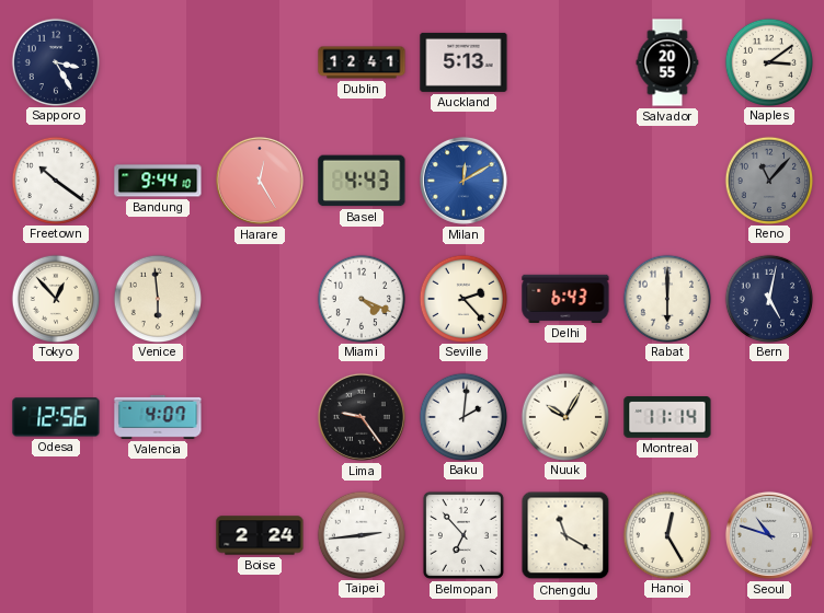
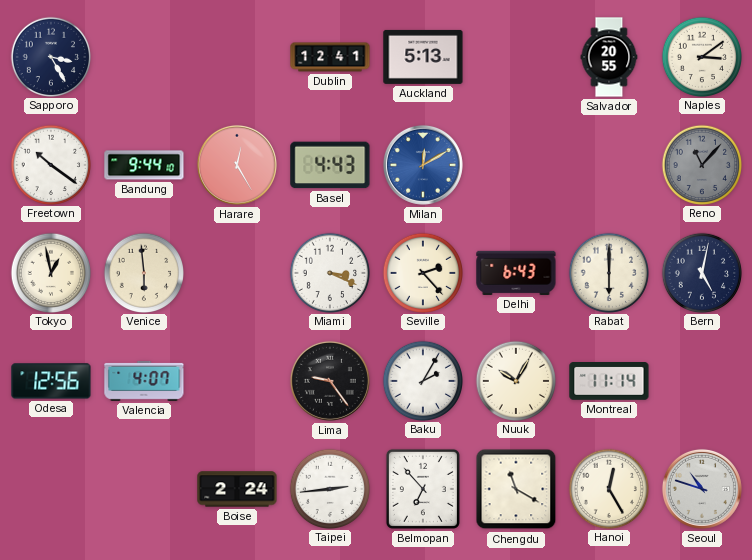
Tokyo: 12:53 -> 12:58 (50, 272)
Miami: 4:19 -> 3:19 (329, 272)
Baku: 2:01 -> 2:05 (422, 380)
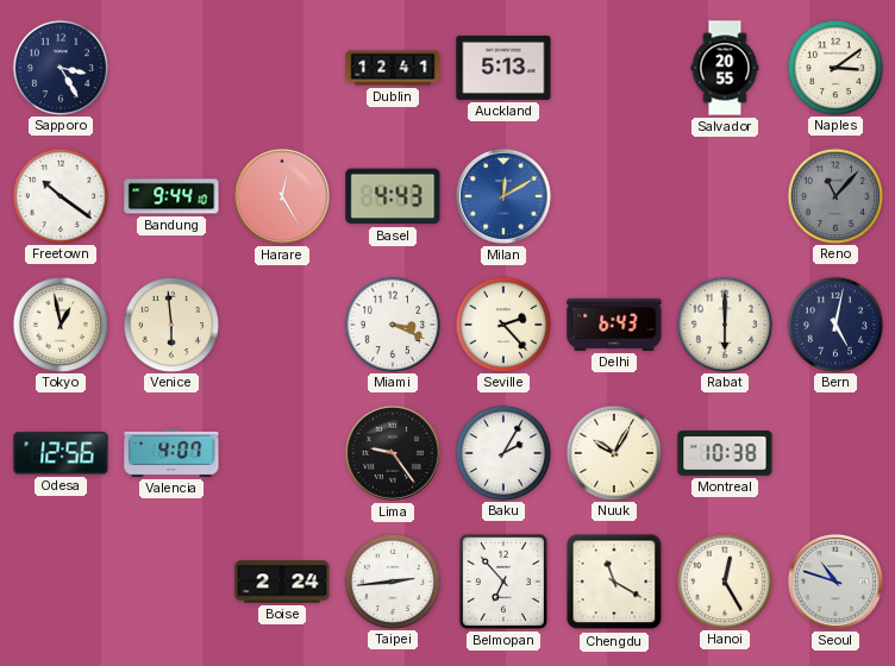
Montreal: 11:14 -> 10:38 (725, 454)
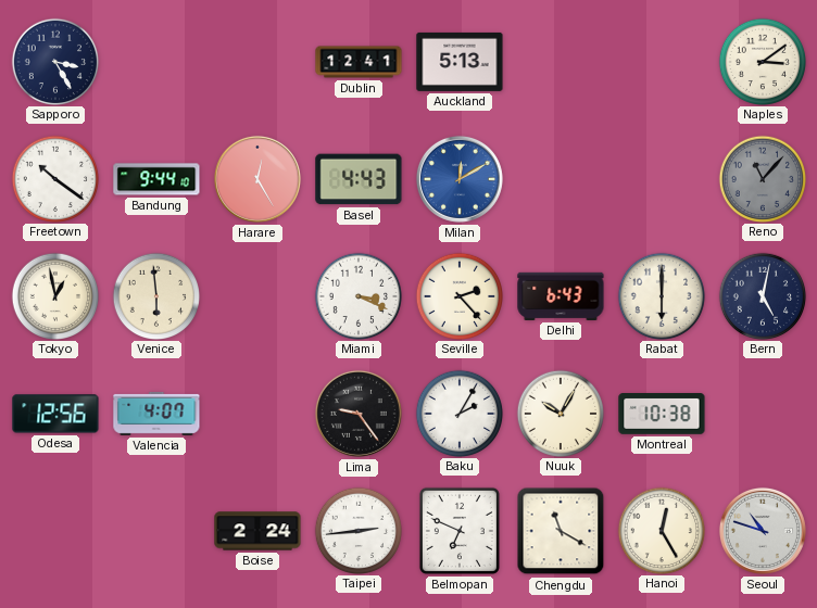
Salvador: 20:55 -> none (725, 68)
Belmopan: 6:53 -> 6:49 (460, 531)
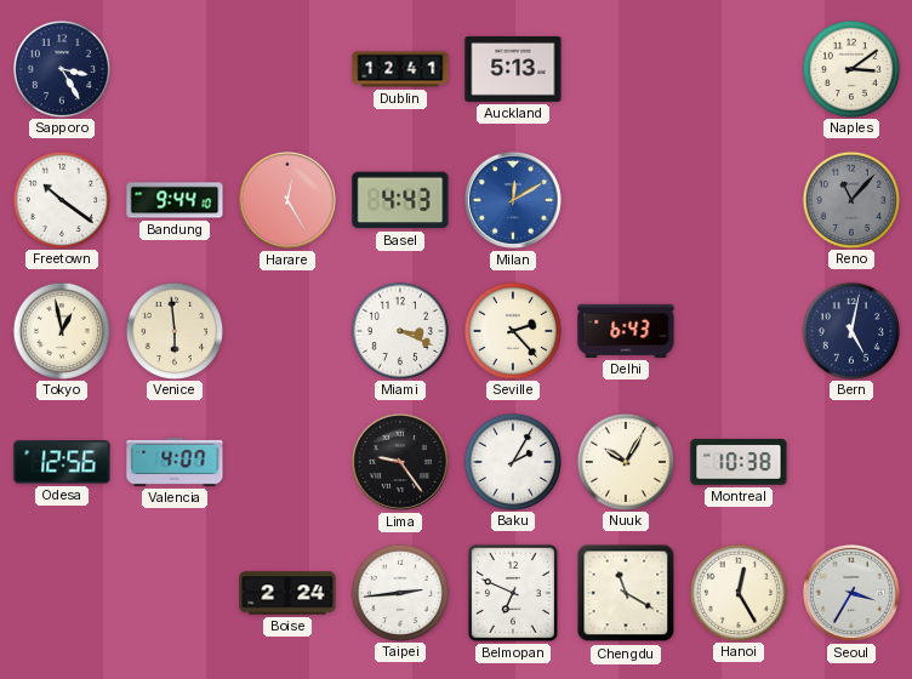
Rabat: 6:00 -> none (661, 295)
Seoul: 10:48 -> 3:35 (851, 593)
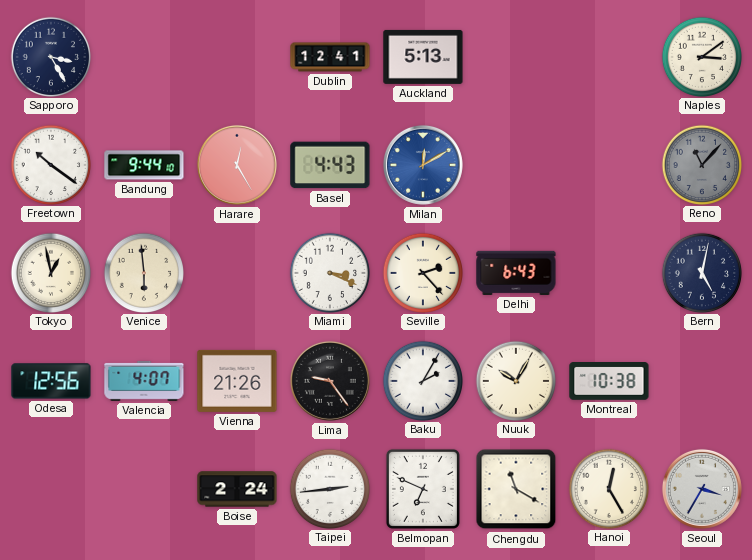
Vienna: none -> 21:26 (237, 381)
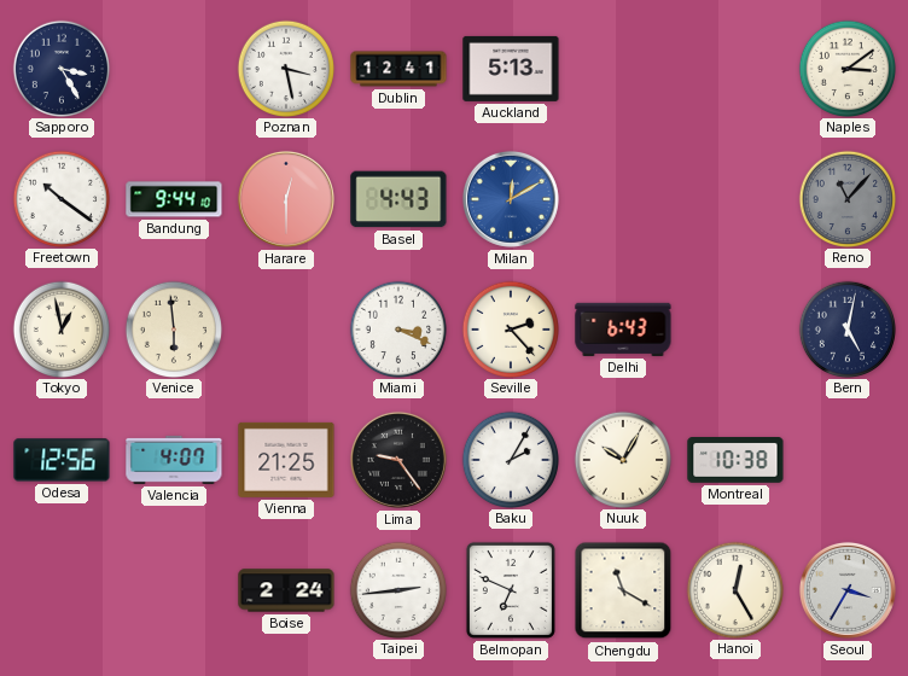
Poznan: none -> 3:28 (285, 68)
Harare: 12:25 -> 12:30 (286, 199)
Vienna: 21:26 -> 21:25 (286, 460)
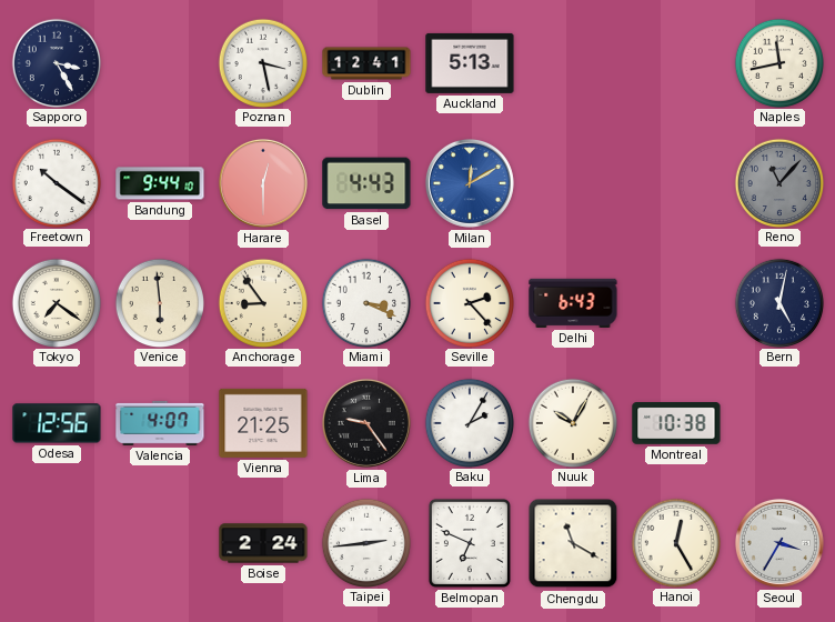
Naples: 3:09 -> 11:43 (778, 62)
Tokyo: 12:58 -> 7:21 (56, 302)
Anchorage: none -> 8:54 (262, 302)
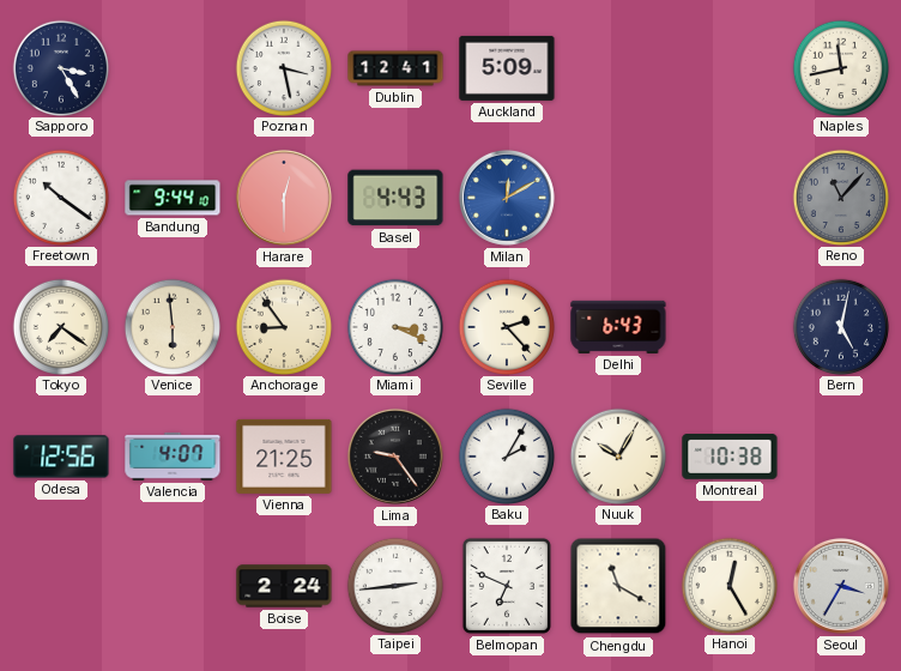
Auckland: 5:13 -> 5:09 (507, 68)
